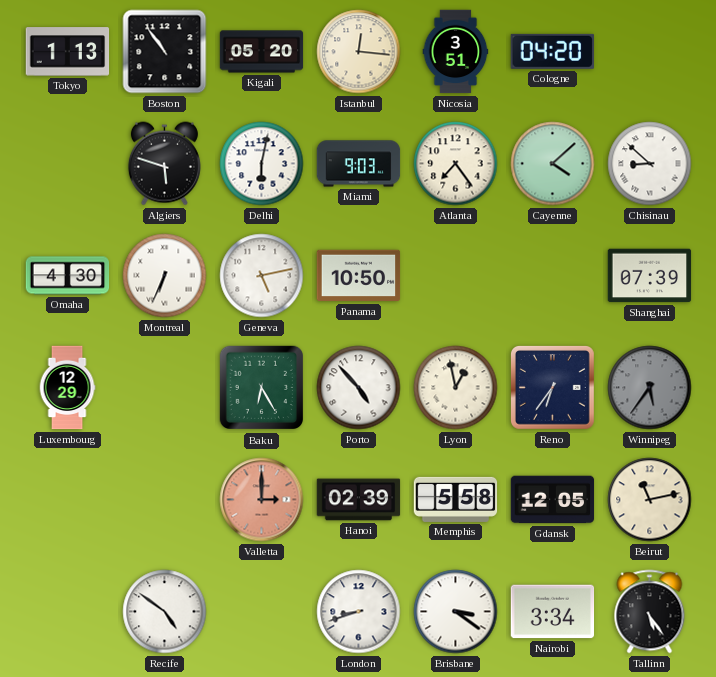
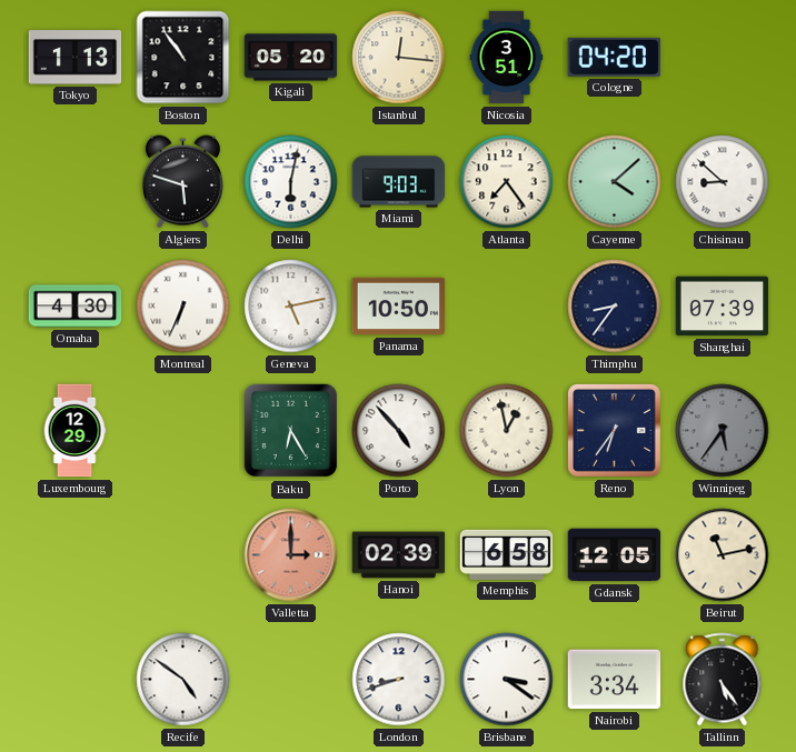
Thimphu: none -> 8:36 (615, 307)
Memphis: 5:58 -> 6:58 (507, 554)
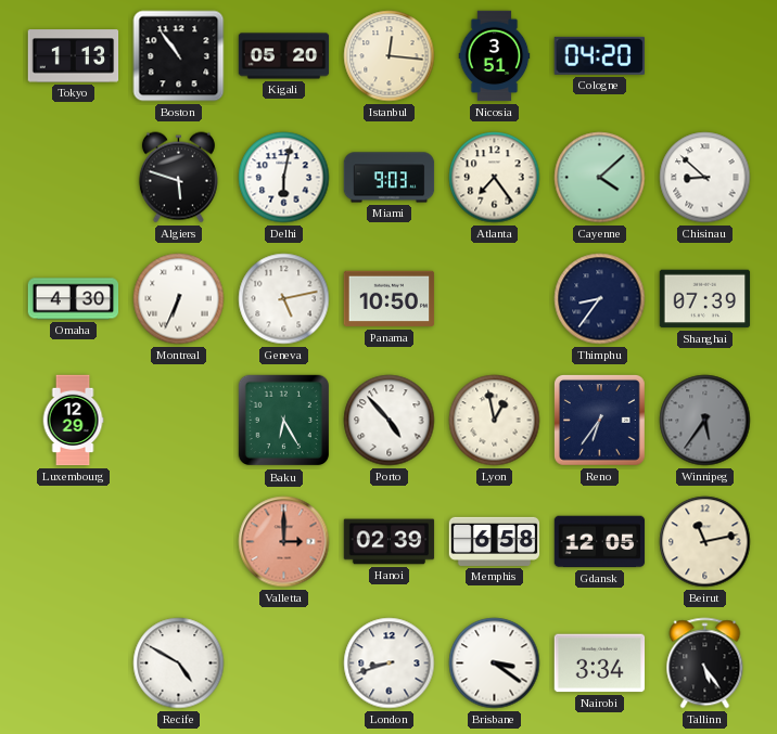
Recife: 4:51 -> 4:50 (179, 664)
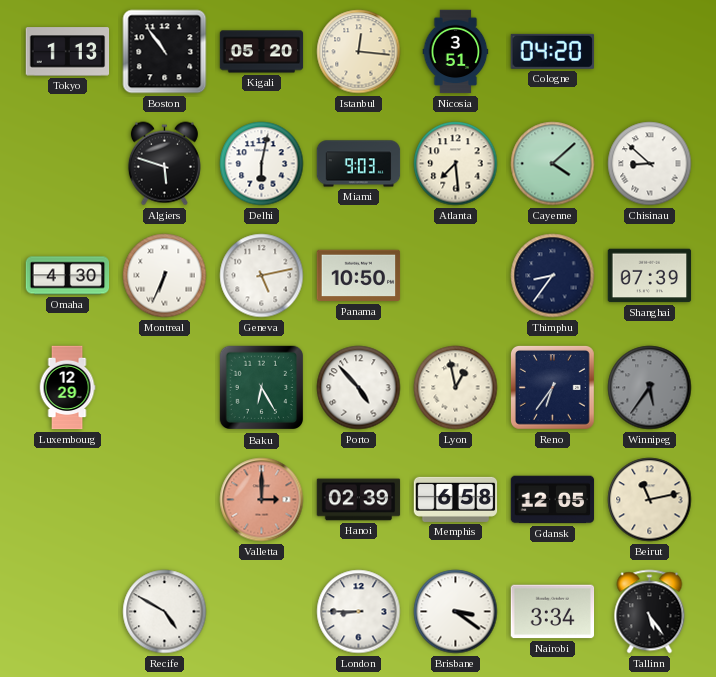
Atlanta: 7:24 -> 7:29 (456, 164)
London: 8:42 -> 8:45 (359, 612)
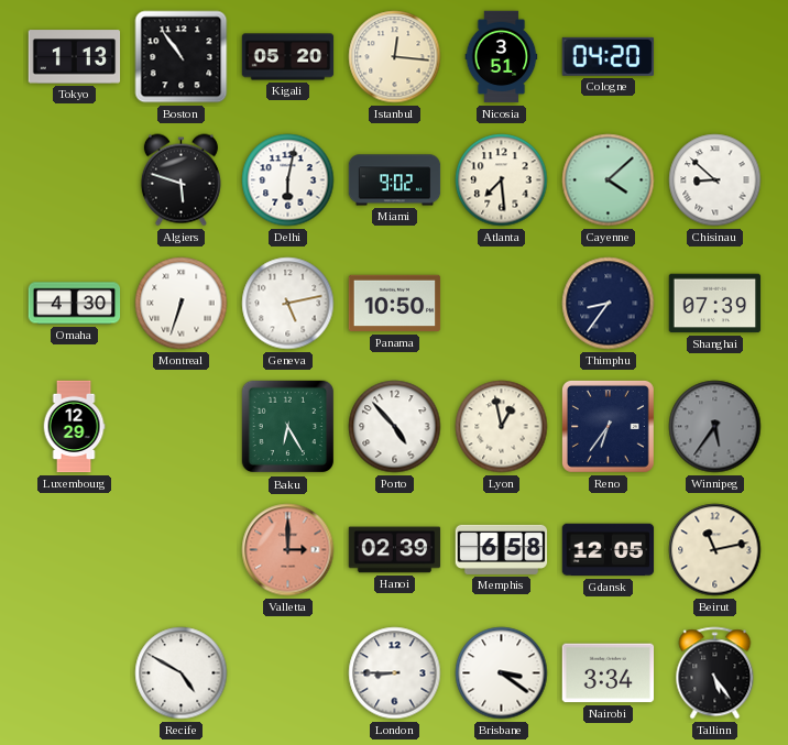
Miami: 9:03 -> 9:02 (395, 180)
Montreal: 6:34 -> 6:33 (182, 304)
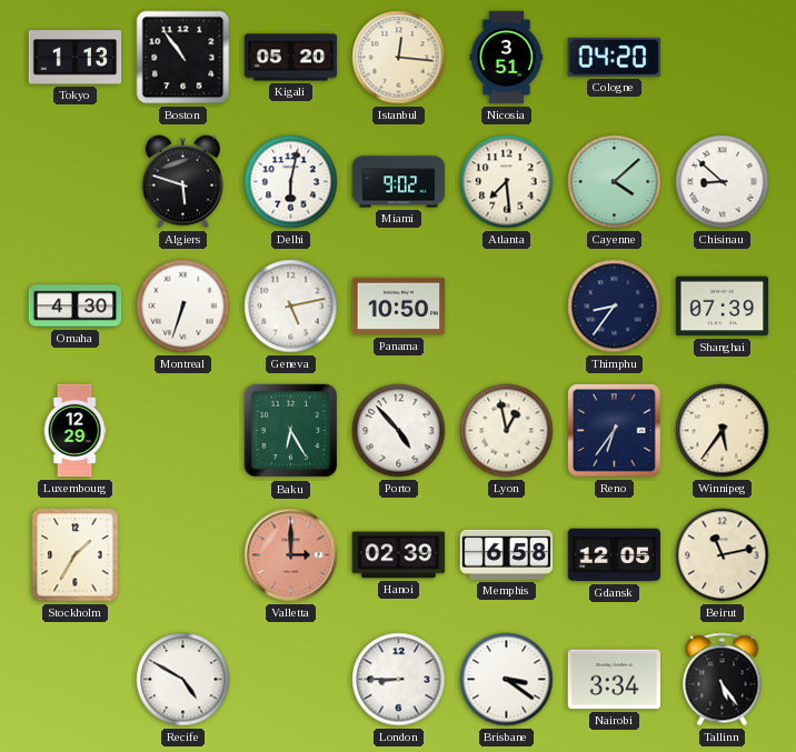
Winnipeg dial: grey -> cream (723, 431)
Stockholm: none -> 1:35 (76, 555)
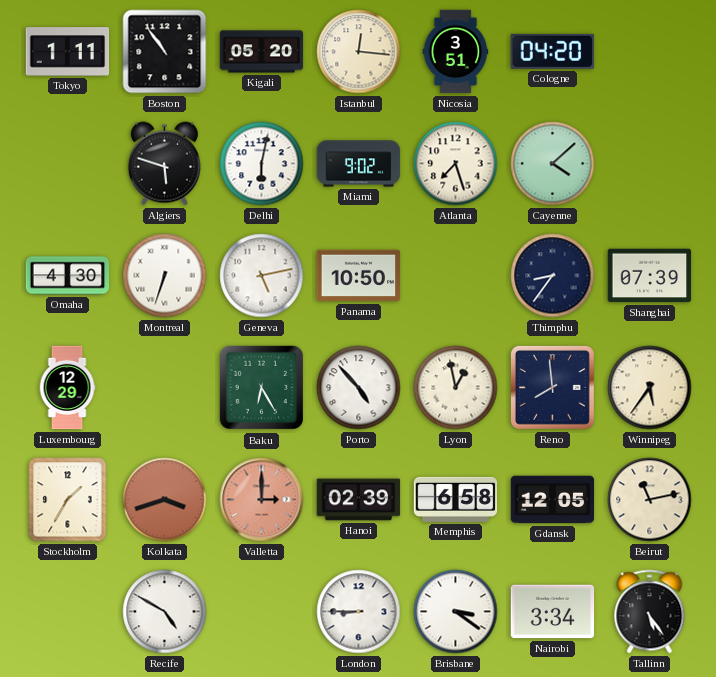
Tokyo: 1:13 -> 1:11 (68, 52)
Atlanta: 7:29 -> 7:27 (456, 164)
Chisinau: 8:52 -> none (723, 182)
Reno: 6:36 -> 7:59 (552, 387)
Kolkata: none -> 3:42 (165, 500)
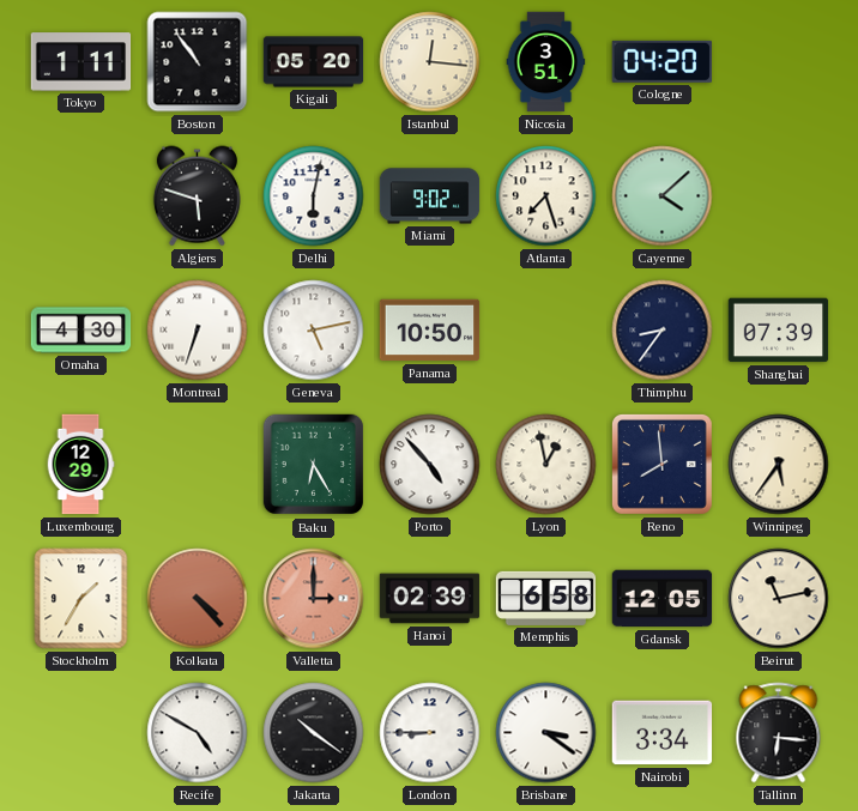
Kolkata: 3:42 -> 4:23 (198, 599)
Jakarta: none -> 10:21 (314, 733)
Tallinn: 5:24 -> 6:16 (779, 733)
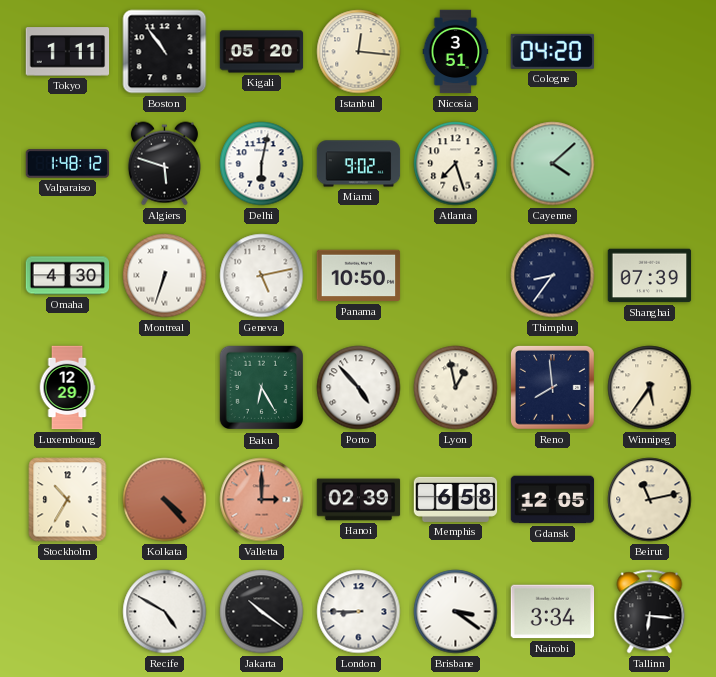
Valparaiso: none -> 1:48 (68, 164)
Stockholm: 1:35 -> 10:35 (68, 500)
